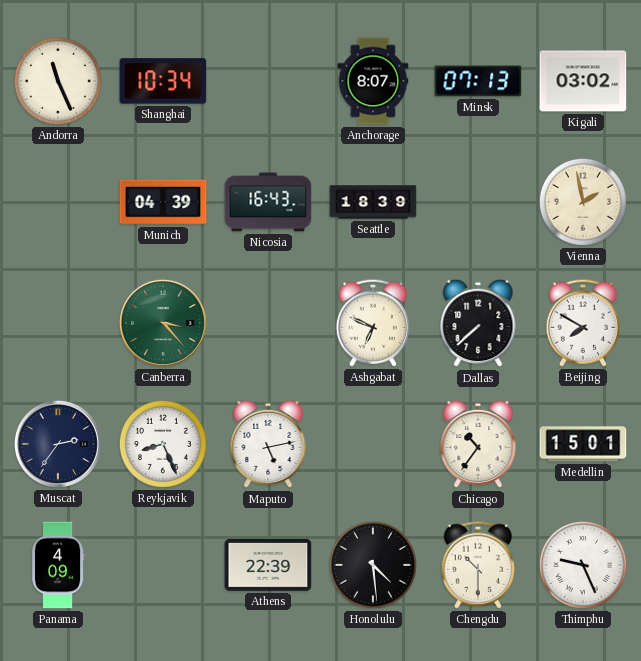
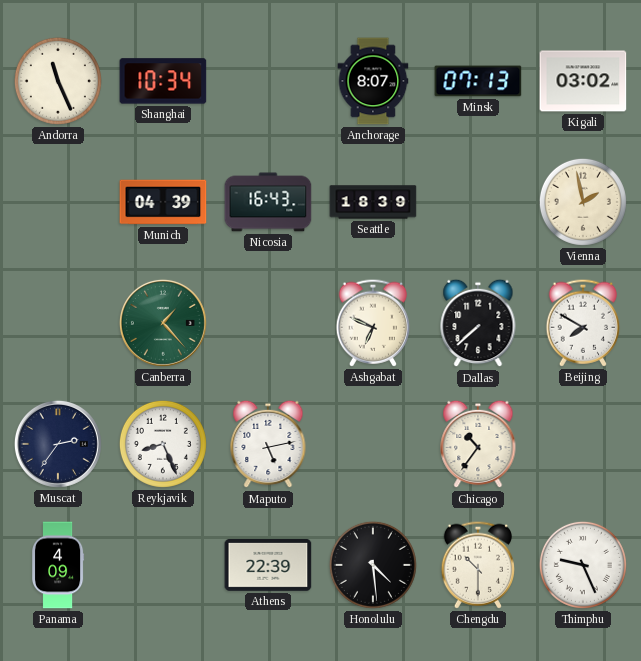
Canberra: 3:23 -> 1:23 (163, 323)
Medellin: 15:01 -> none (583, 444)
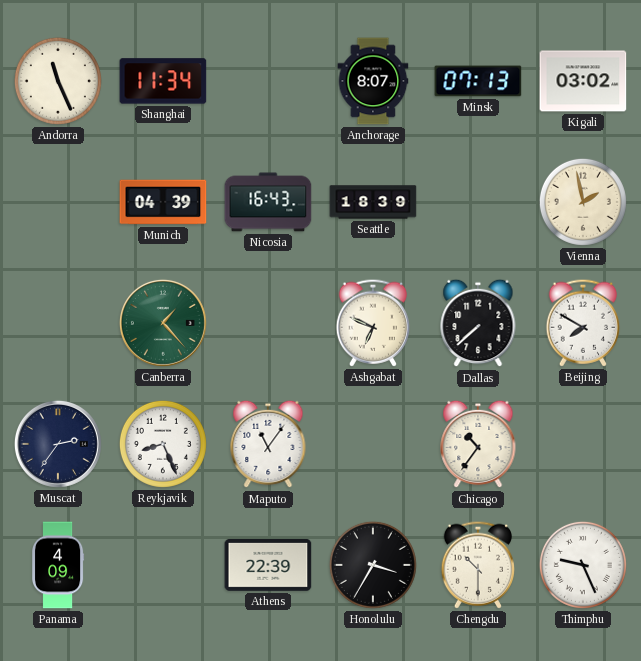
Shanghai: 10:34 -> 11:34 (163, 81)
Maputo: 5:13 -> 11:06 (268, 444)
Honolulu: 4:29 -> 3:35 (373, 565)
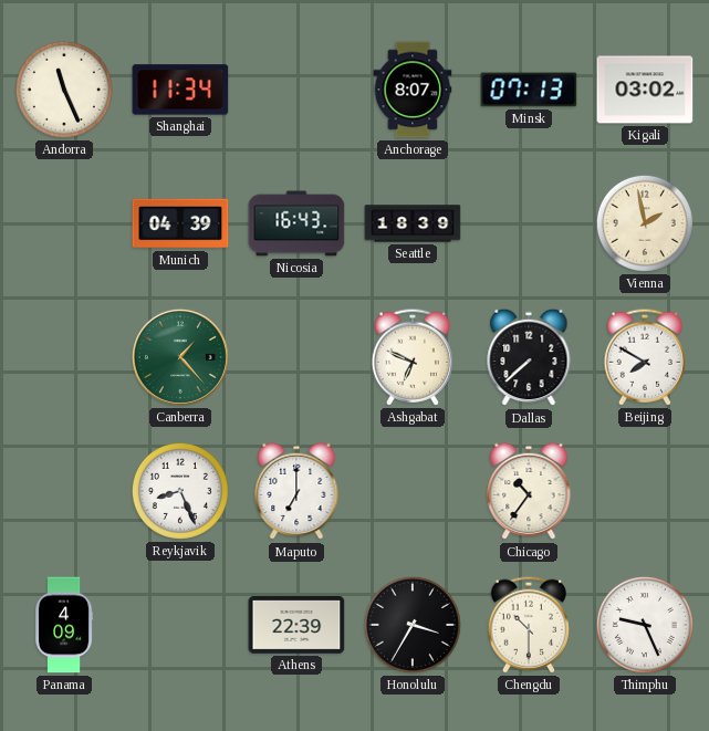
Muscat: 2:36 -> none (58, 444)
Maputo: 11:06 -> 7:00 (296, 491)
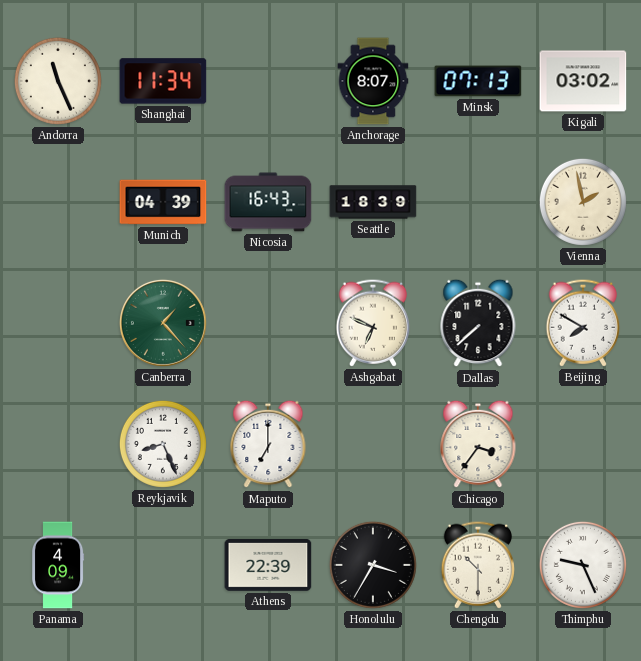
Chicago: 10:36 -> 3:36 (478, 444)
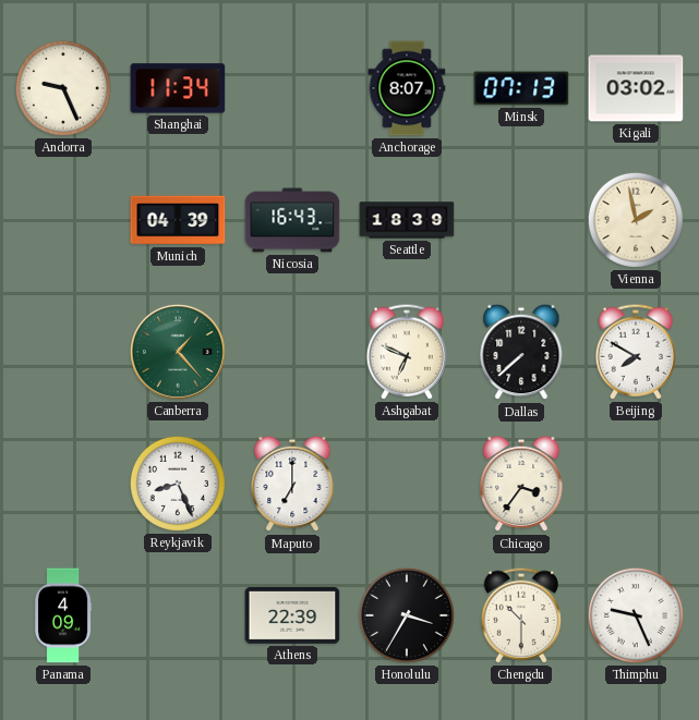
Andorra: 11:26 -> 9:26 (63, 88)
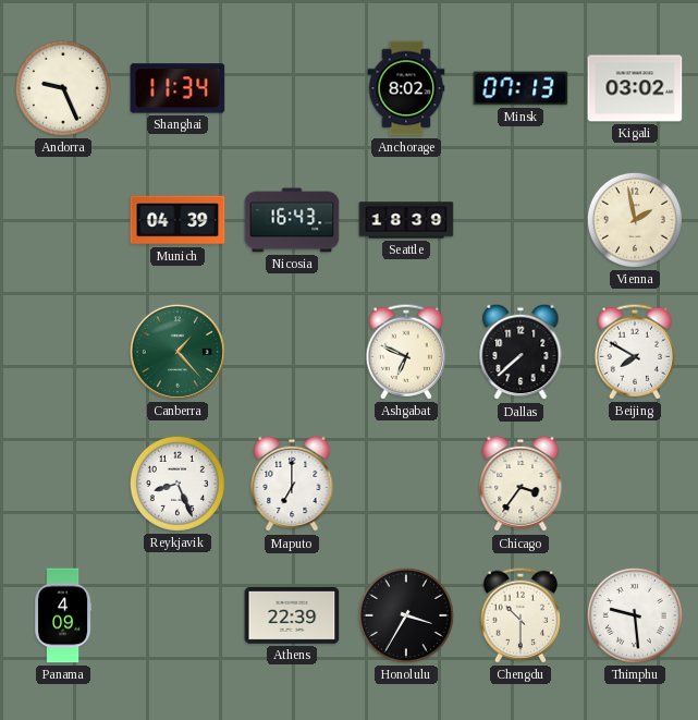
Anchorage: 8:07 -> 8:02 (406, 88)
Thimphu: 9:26 -> 9:29 (635, 615)
